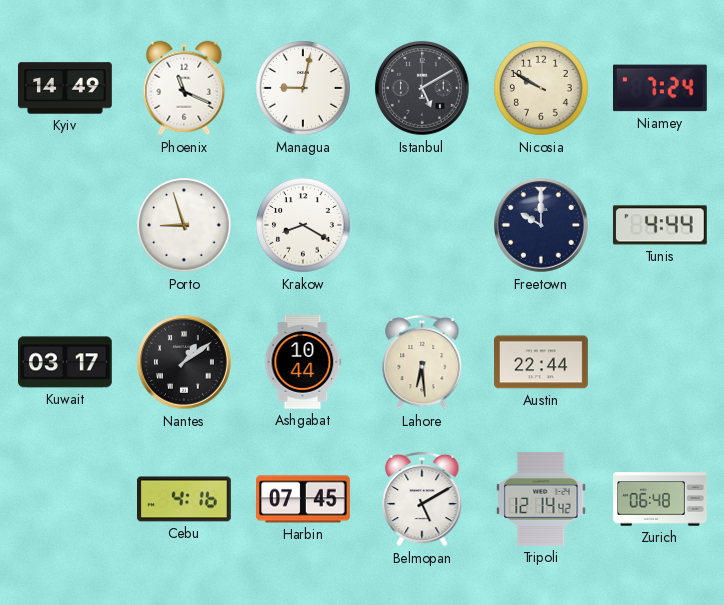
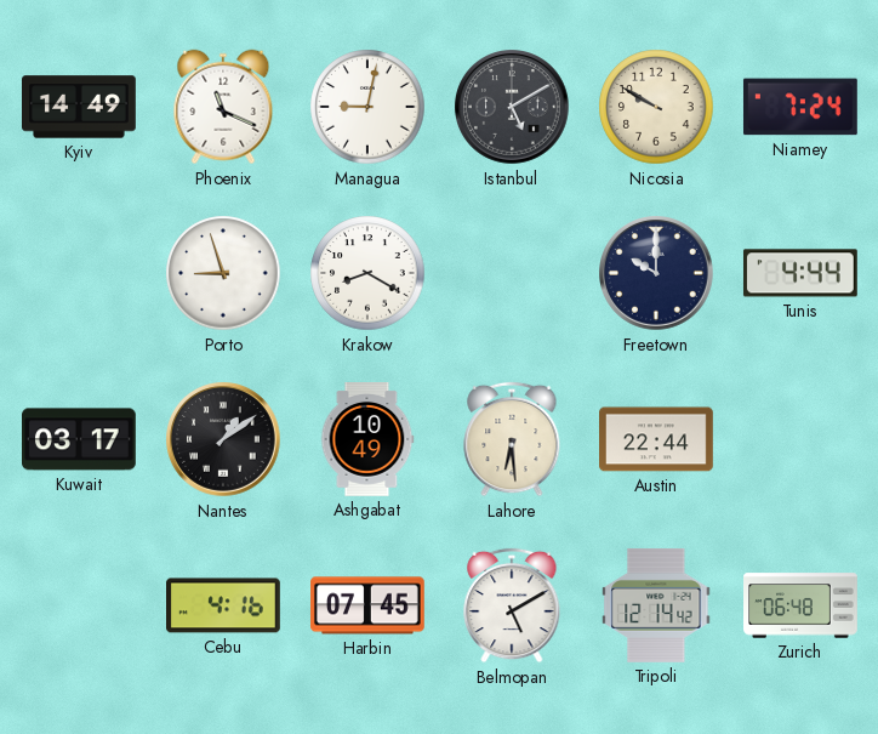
Ashgabat: 10:44 -> 10:49 (367, 440)
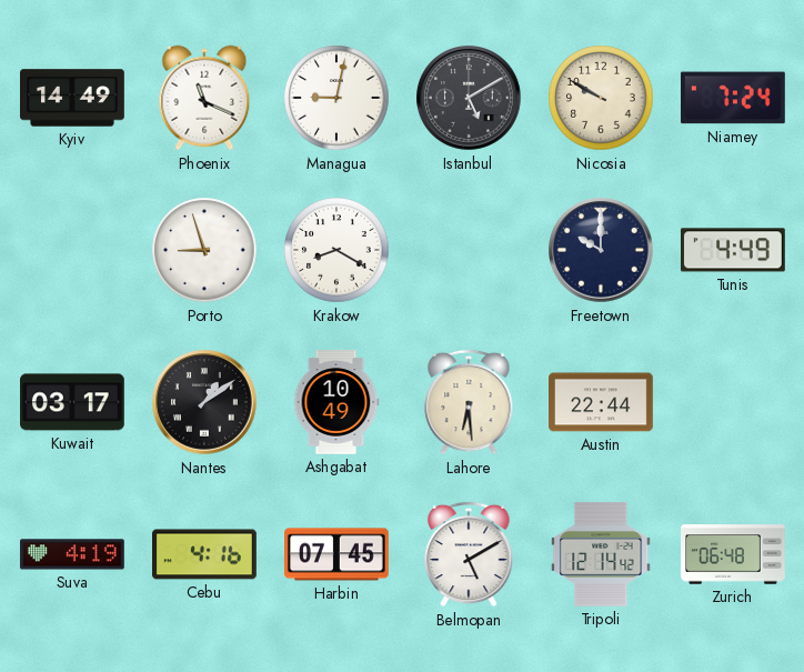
Tunis: 4:44 -> 4:49 (733, 250)
Suva: none -> 4:19 (73, 554)
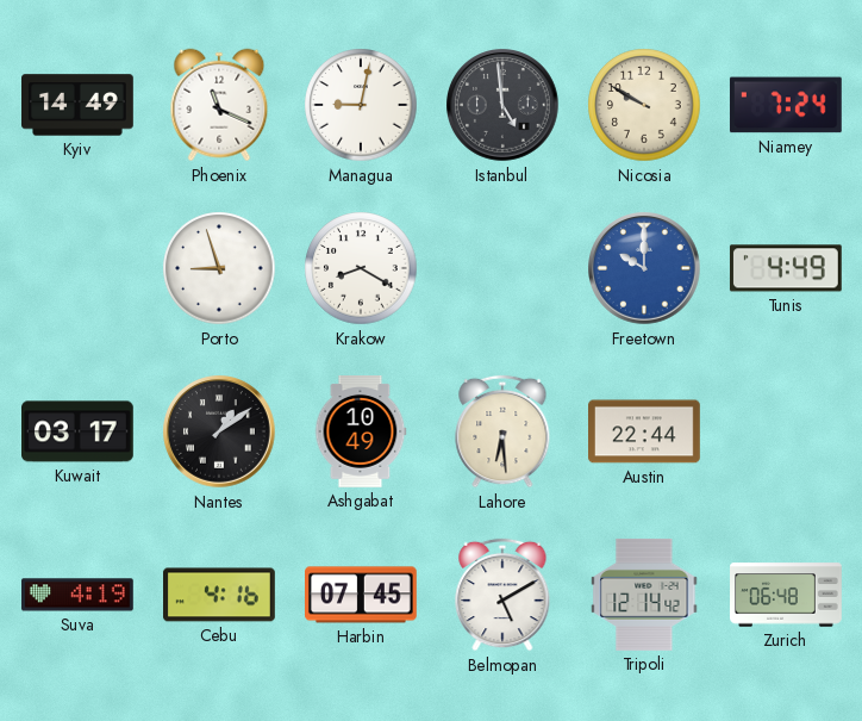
Istanbul: 5:10 -> 4:59 (502, 105)
Freetown dial: navy -> blue (644, 268)
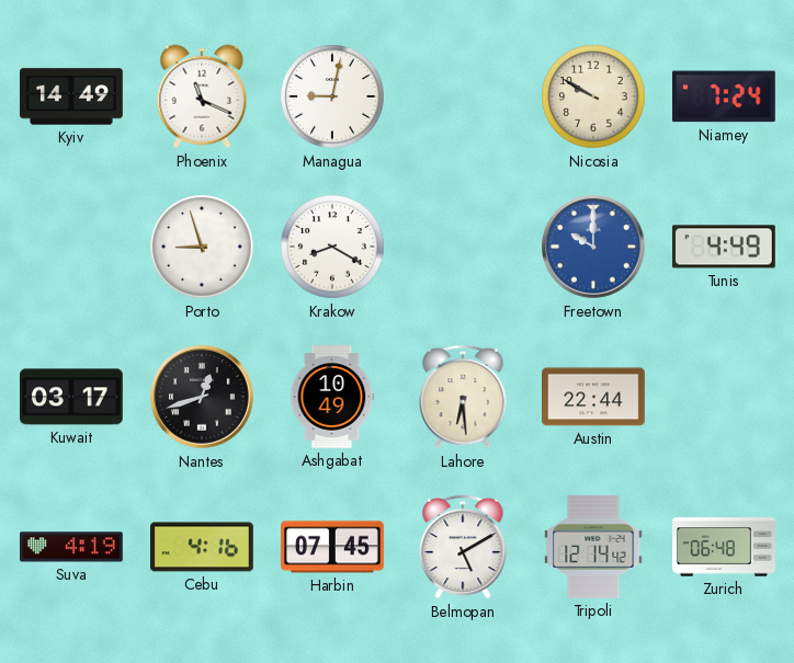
Istanbul: 4:59 -> none (502, 105)
Nantes: 1:09 -> 12:42 (202, 397)
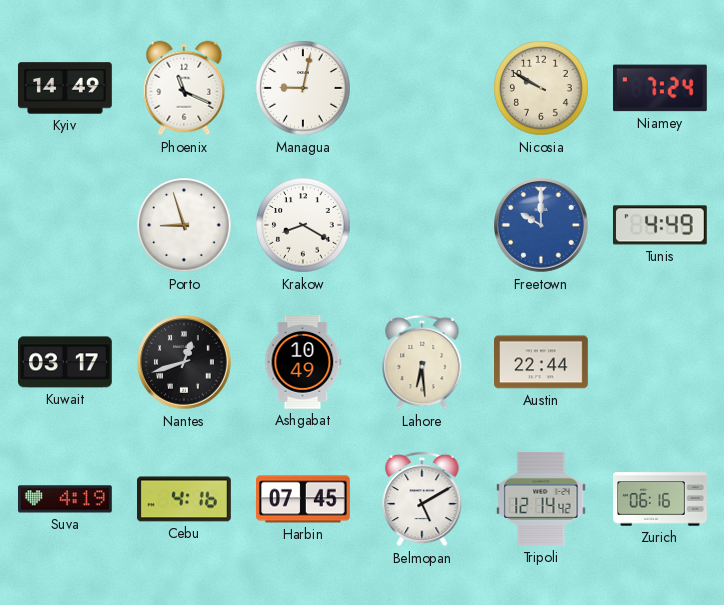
Zurich: 06:48 -> 06:16 (660, 499)
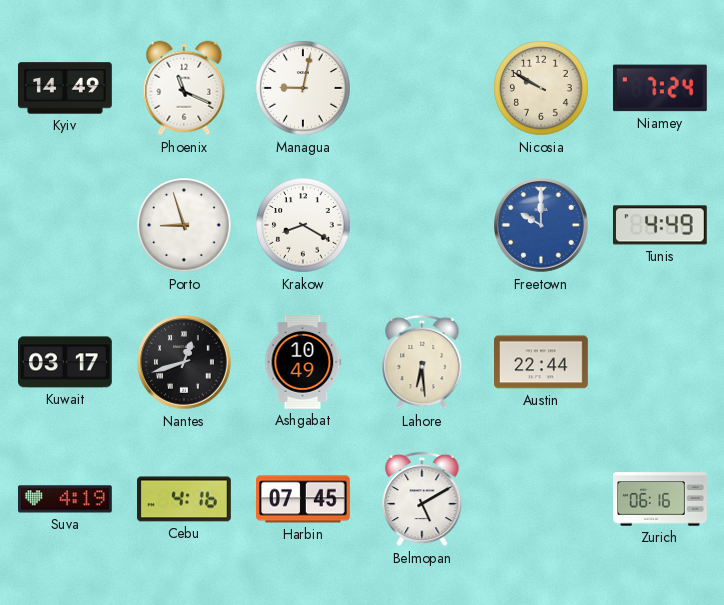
Tripoli: 12:14 -> none (541, 499)
